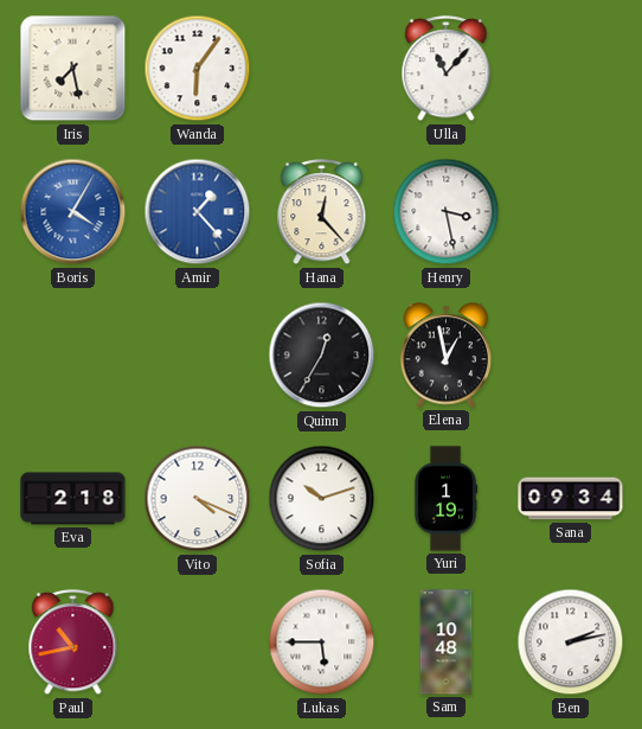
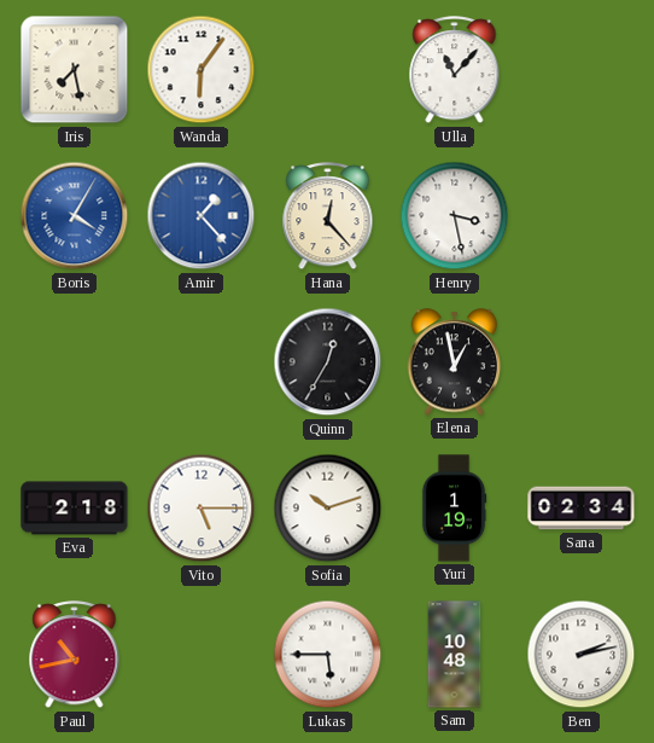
Vito: 4:19 -> 5:15 (202, 509)
Sana: 09:34 -> 02:34 (582, 509)
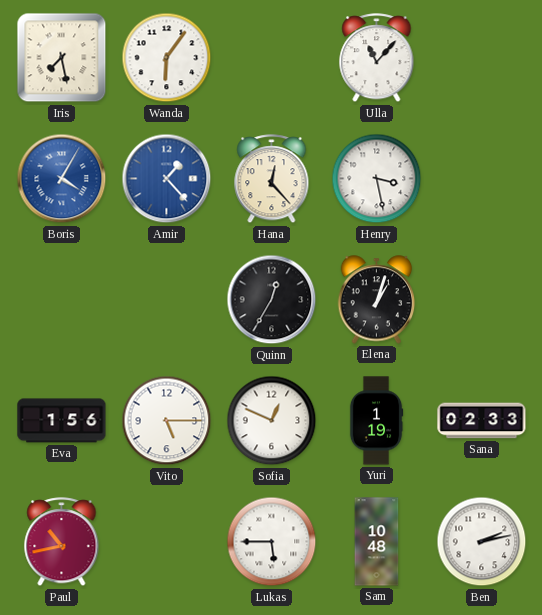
Elena: 12:58 -> 1:03 (377, 300)
Eva: 2:18 -> 1:56 (62, 421)
Sofia: 10:12 -> 12:49 (272, 421)
Sana: 02:34 -> 02:33 (482, 421)
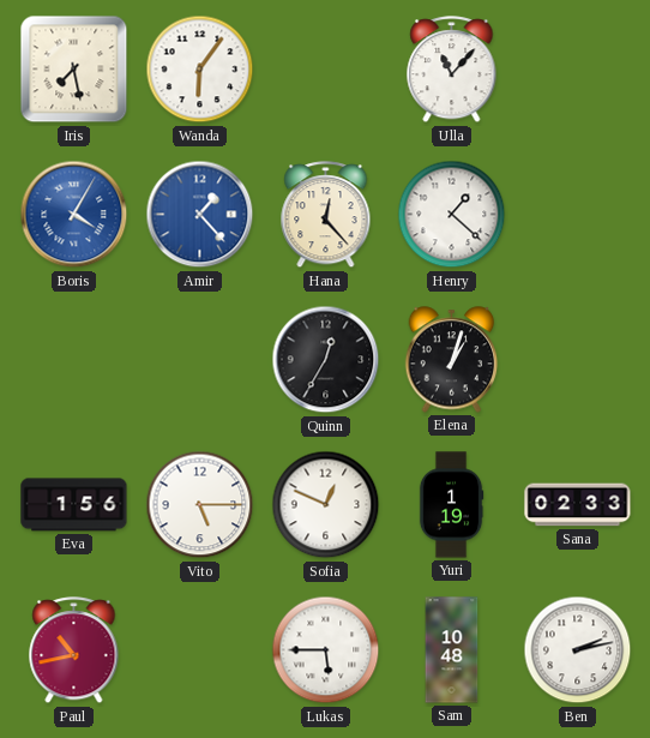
Henry: 3:28 -> 1:22 (452, 215)
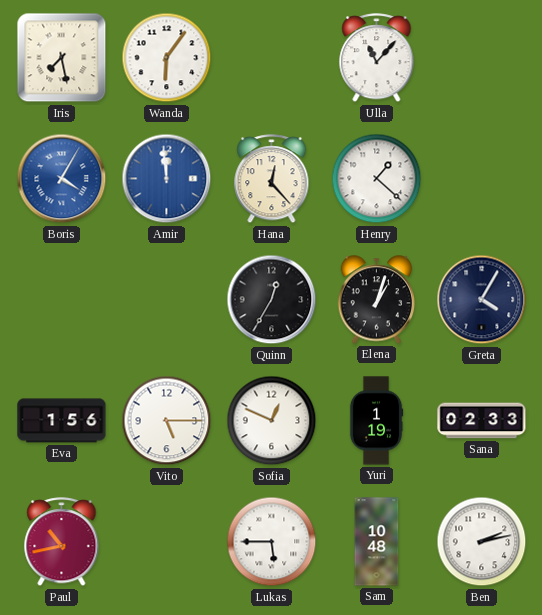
Amir: 1:23 -> 11:59 (167, 179)
Greta: none -> 4:05 (482, 300)
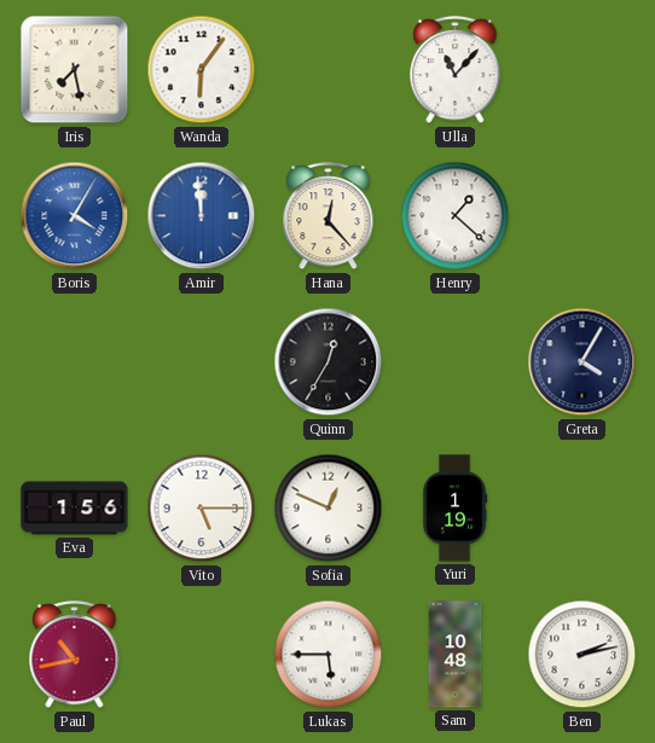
Elena: 1:03 -> none (377, 300)
Sana: 02:33 -> none (482, 421)
